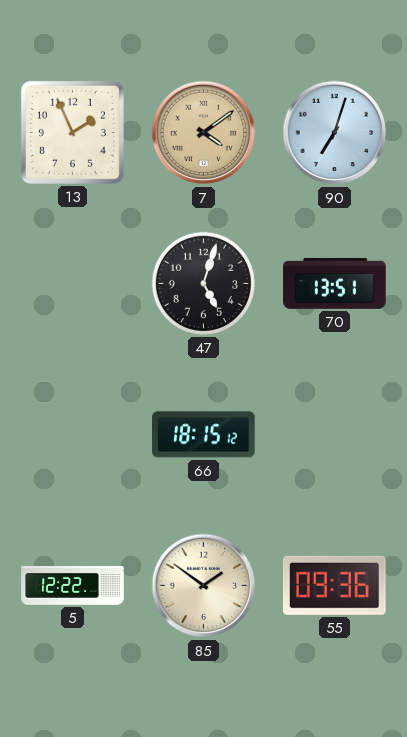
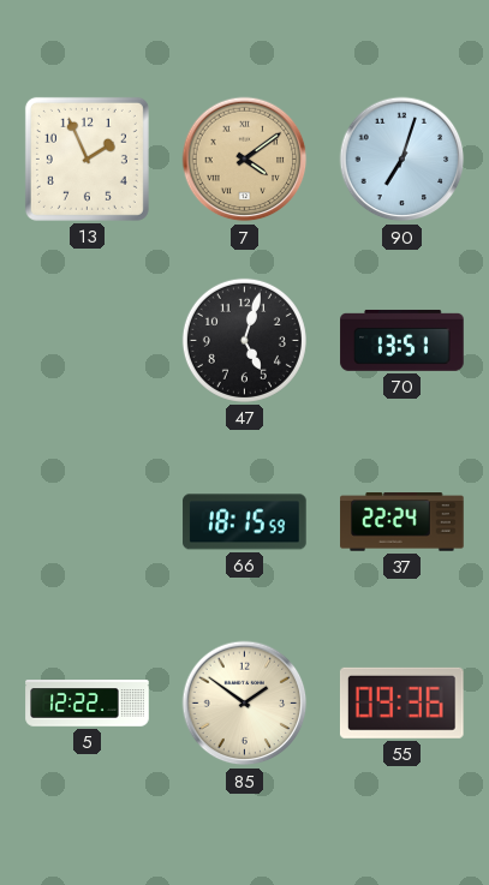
66: 18:15:12 -> 18:15:59 (245, 522)
37: none -> 22:24 (402, 522)
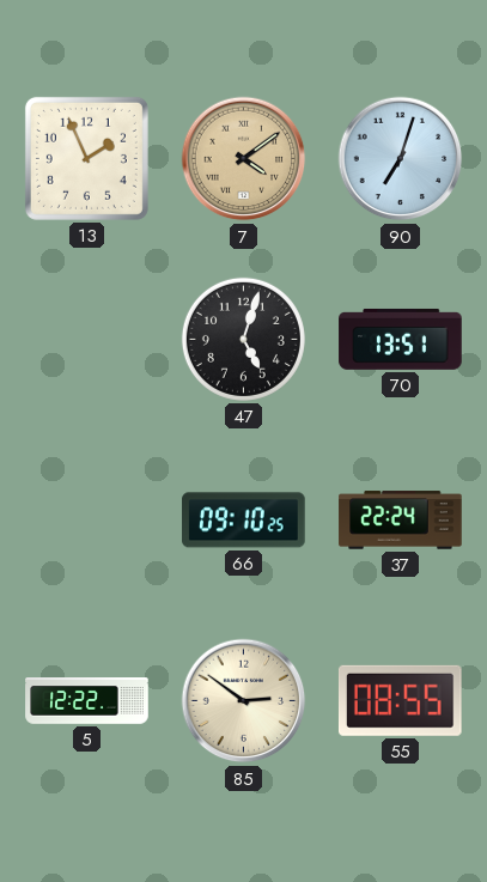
66: 18:15 -> 09:10 (244, 521)
85: 1:51 -> 2:51 (244, 701)
55: 09:36 -> 08:55 (400, 700)
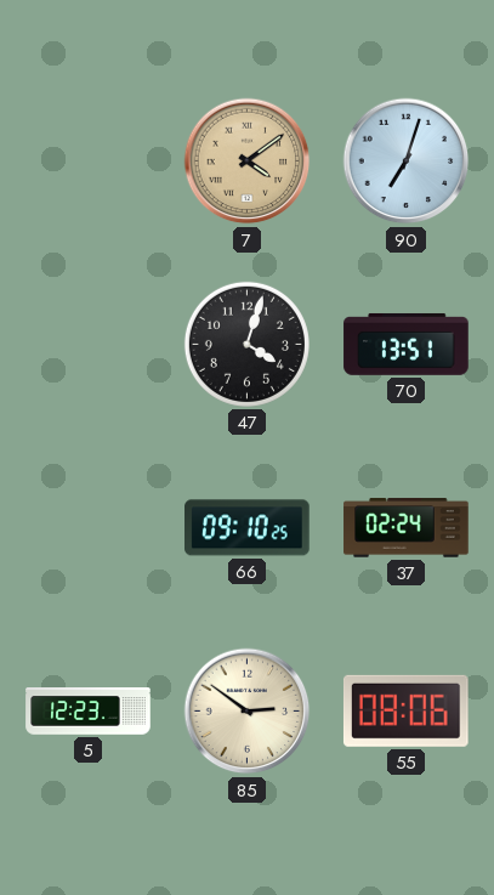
13: 1:56 -> none (86, 158)
47: 5:03 -> 4:03 (246, 344)
37: 22:24 -> 02:24 (407, 528)
5: 12:22 -> 12:23 (89, 712)
55: 08:55 -> 08:06 (405, 710)
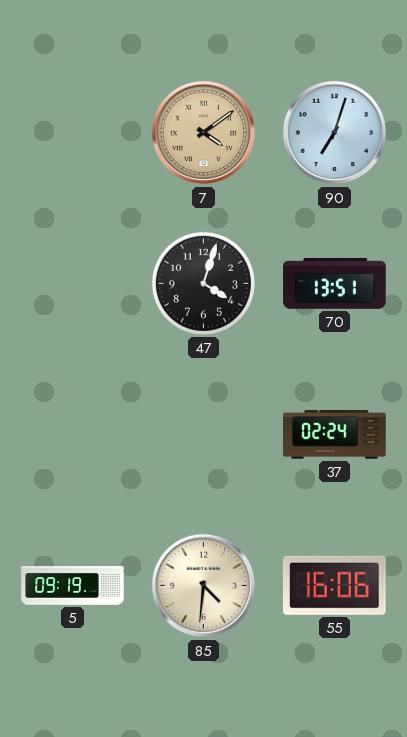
66: 09:10 -> none (248, 528)
5: 12:23 -> 09:19 (73, 586)
85: 2:51 -> 4:31 (204, 586)
55: 08:06 -> 16:06 (334, 585)
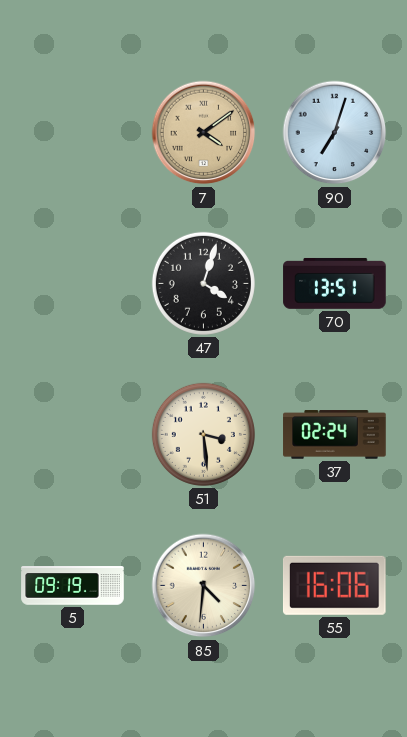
51: none -> 3:29 (203, 434)
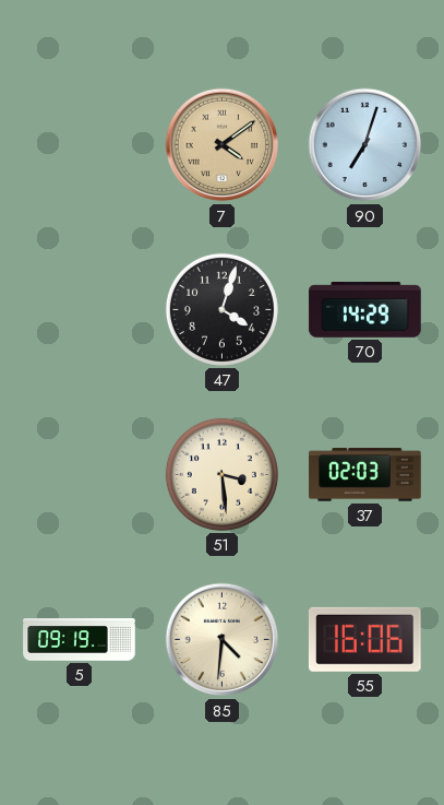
70: 13:51 -> 14:29 (365, 310)
37: 02:24 -> 02:03 (365, 475)
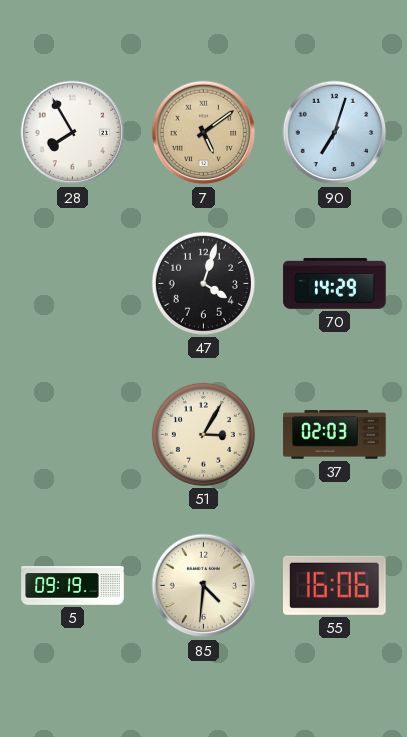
28: none -> 7:55 (73, 133)
7: 4:09 -> 5:09 (204, 133)
51: 3:29 -> 3:05 (203, 434)
